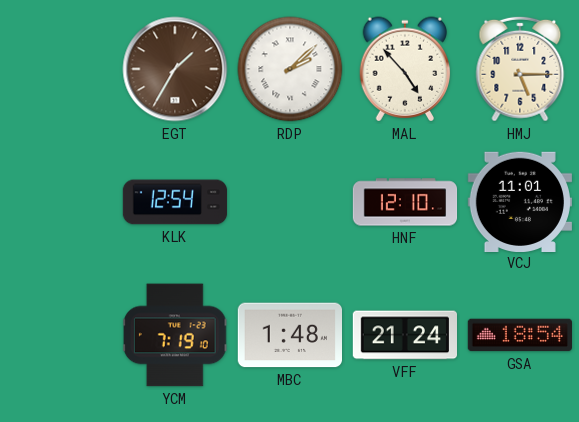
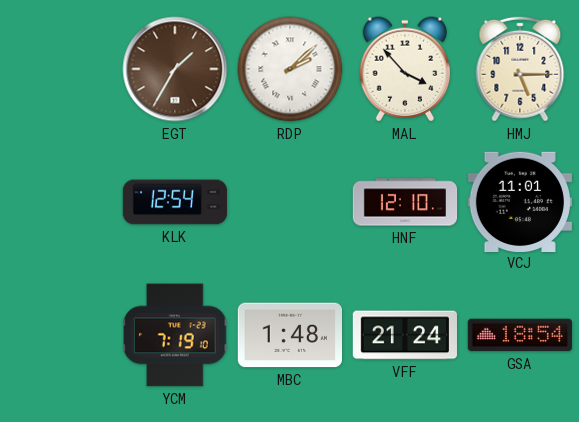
MAL: 4:53 -> 3:53 (405, 69)
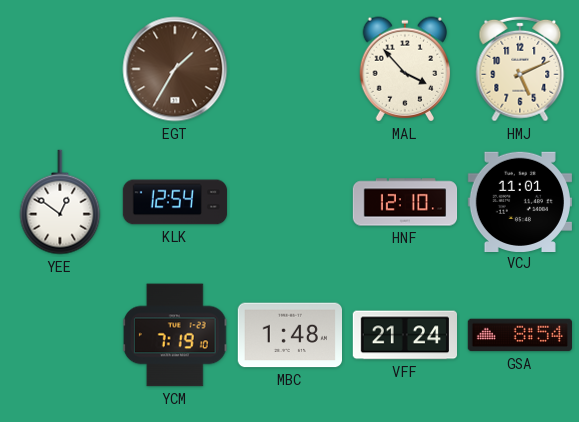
RDP: 2:08 -> none (290, 69)
HMJ: 5:15 -> 5:11 (520, 69)
YEE: none -> 12:51 (60, 202)
GSA: 18:54 -> 8:54 (519, 335)
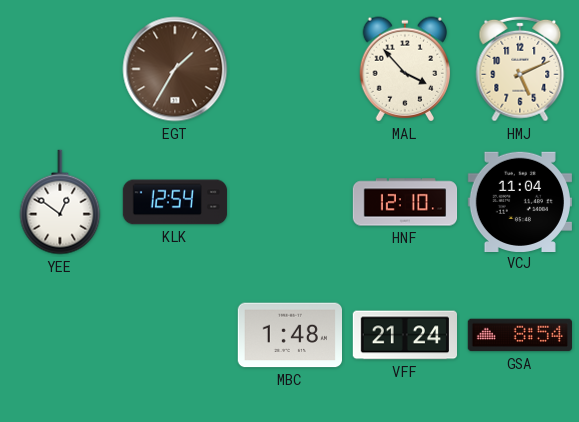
VCJ: 11:01 -> 11:04 (519, 201)
YCM: 7:19 -> none (175, 335)
